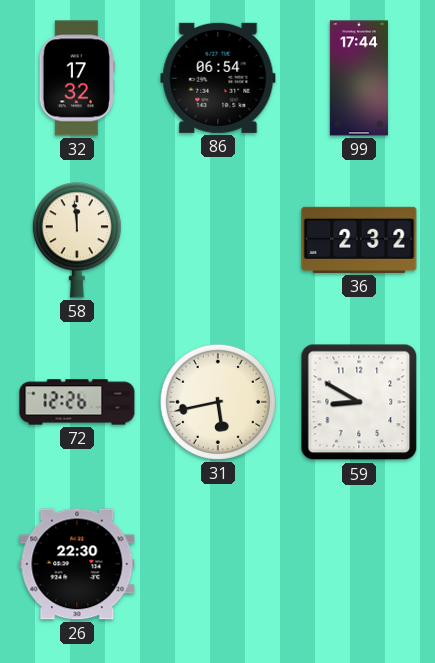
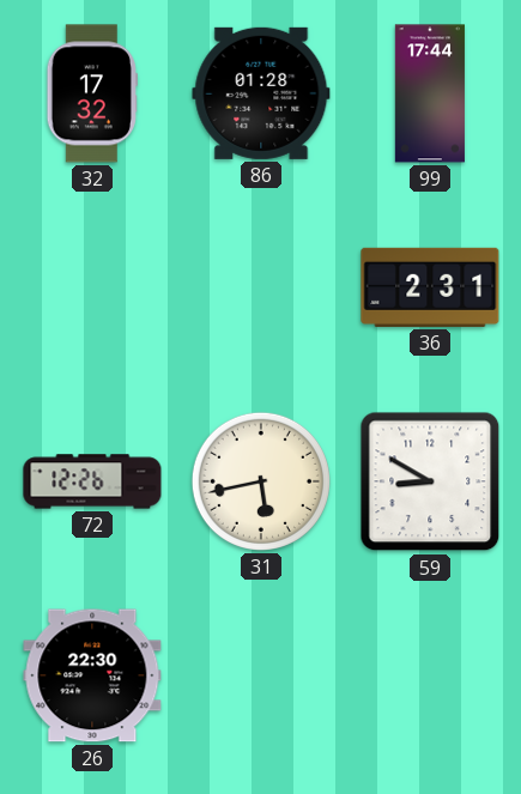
86: 06:54 -> 01:28 (261, 93)
58: 11:59 -> none (77, 240)
36: 2:32 -> 2:31 (430, 287)
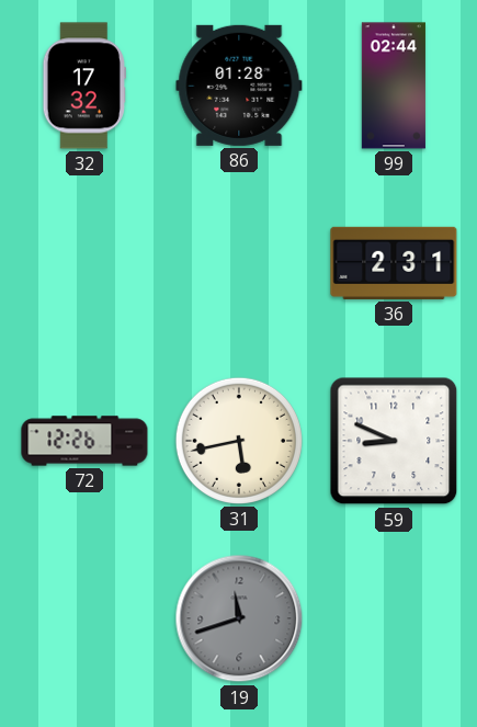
99: 17:44 -> 02:44 (394, 86)
59: 8:50 -> 8:49 (394, 441)
26: 22:30 -> none (92, 675)
19: none -> 11:42 (239, 618)
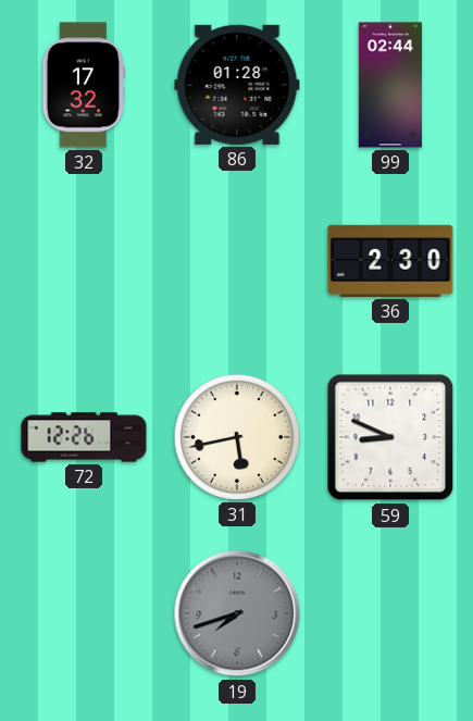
36: 2:31 -> 2:30 (390, 261)
19: 11:42 -> 7:42 (237, 613)
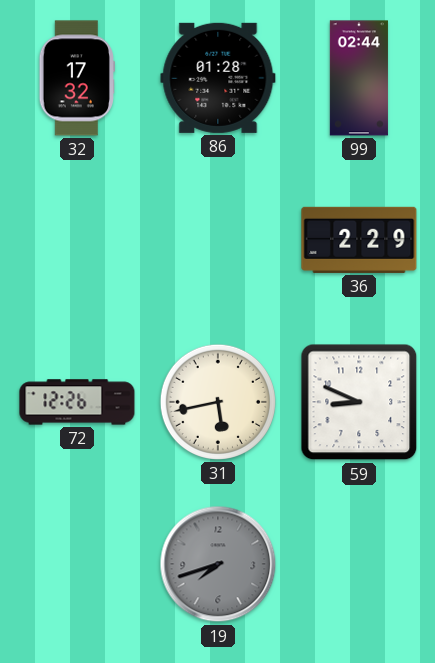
36: 2:30 -> 2:29 (359, 240)
